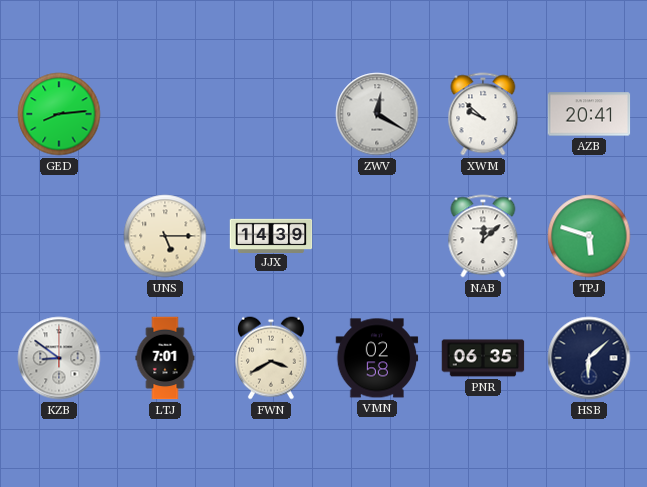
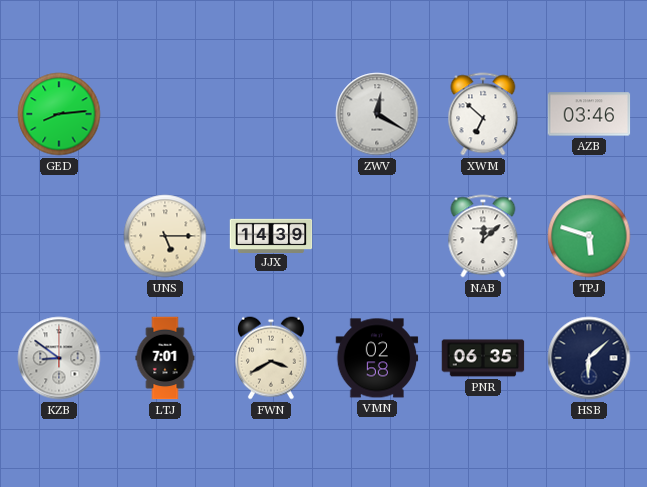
XWM: 9:52 -> 6:52 (483, 114)
AZB: 20:41 -> 03:46 (589, 114)
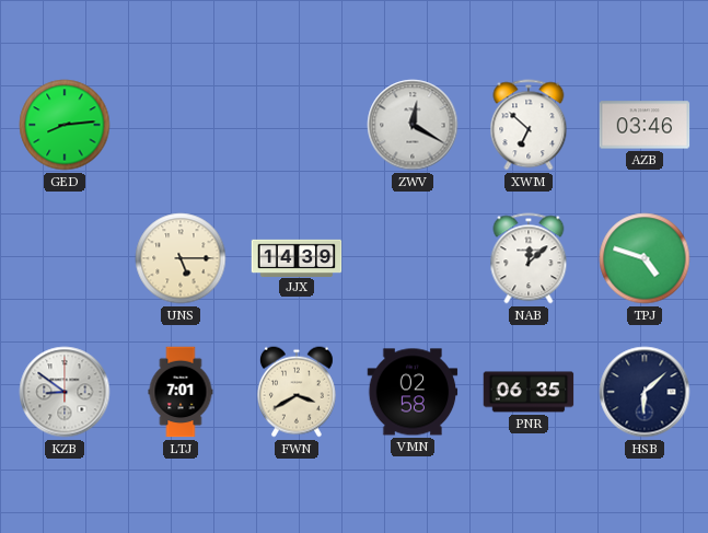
TPJ: 5:48 -> 4:48 (645, 258)
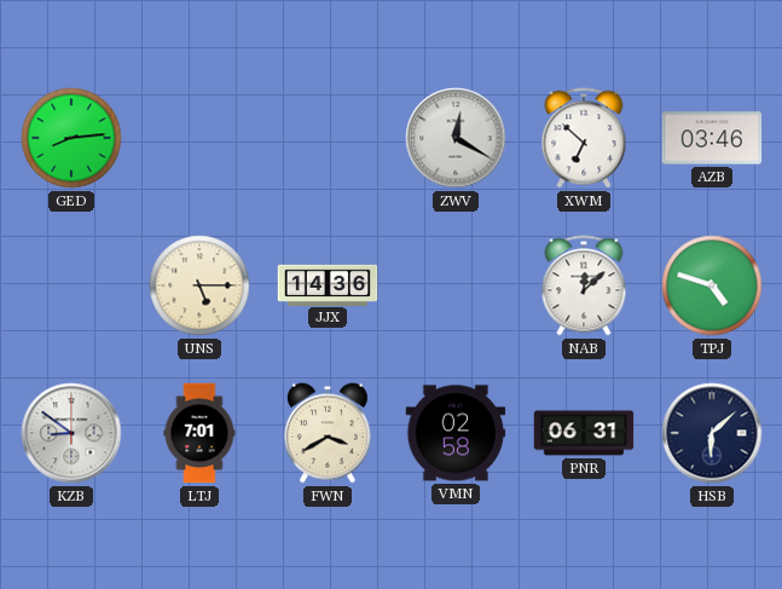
JJX: 14:39 -> 14:36 (328, 284)
PNR: 06:35 -> 06:31 (584, 433)
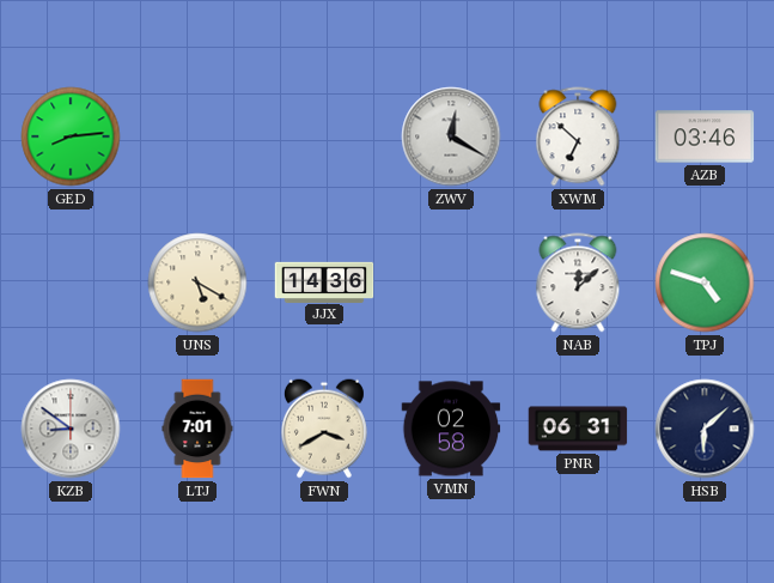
UNS: 5:15 -> 5:20 (197, 283)
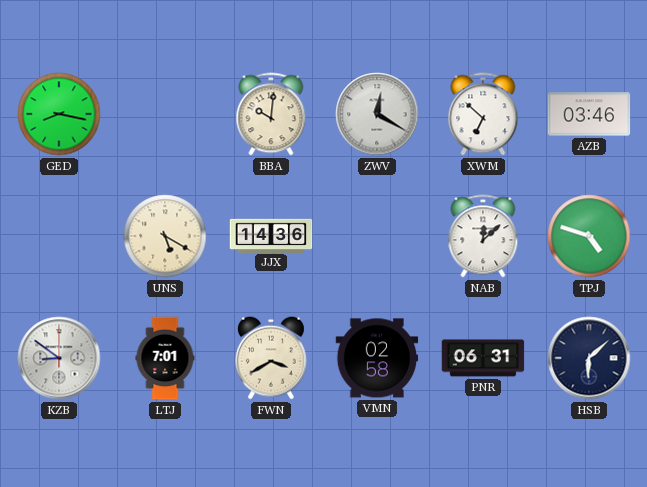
GED: 8:14 -> 8:17 (59, 114)
BBA: none -> 10:01 (271, 114)
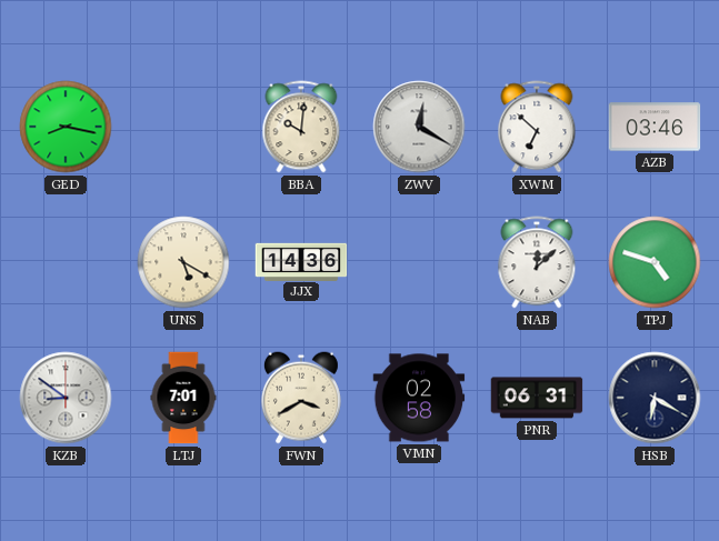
HSB: 6:08 -> 6:20 (655, 398)
